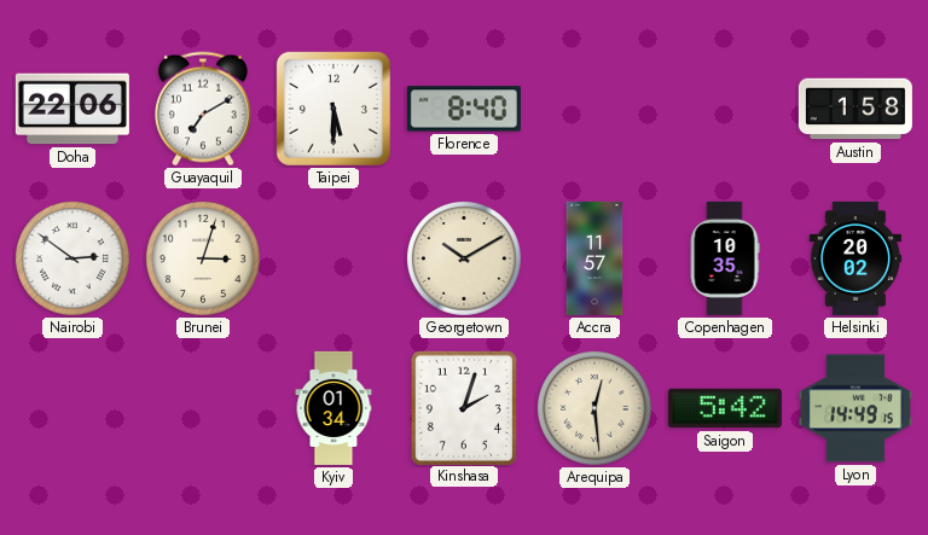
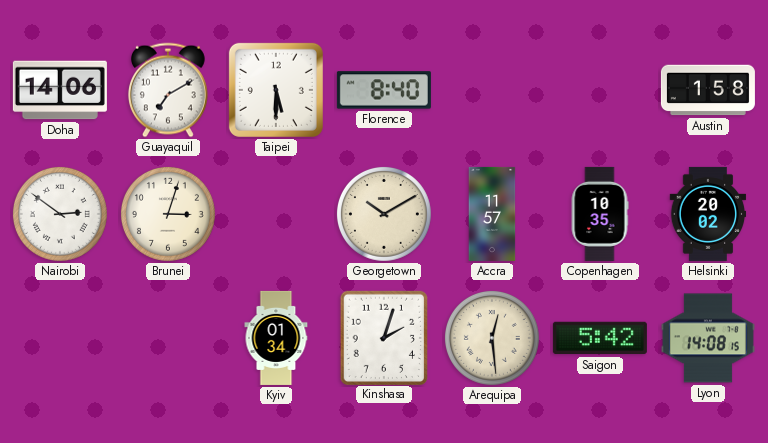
Doha: 22:06 -> 14:06 (60, 90)
Lyon: 14:49 -> 14:08 (708, 338)
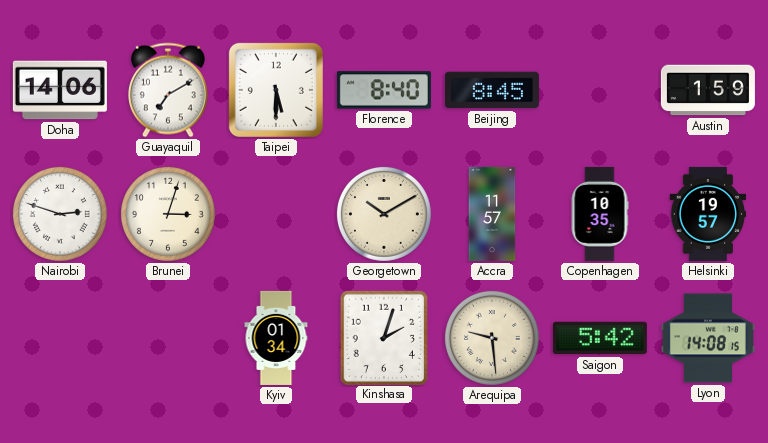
Beijing: none -> 8:45 (492, 90)
Austin: 1:58 -> 1:59 (708, 90)
Nairobi: 2:51 -> 2:48 (60, 214)
Helsinki: 20:02 -> 19:57 (708, 214)
Arequipa: 12:29 -> 9:29 (492, 338)
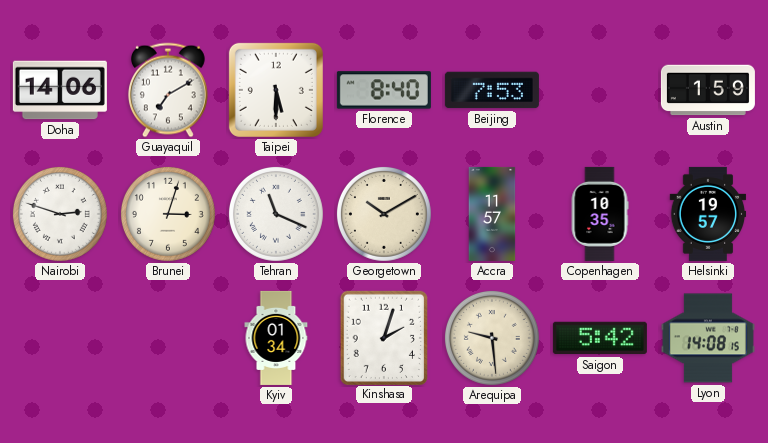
Beijing: 8:45 -> 7:53 (492, 90)
Tehran: none -> 11:19 (276, 214)
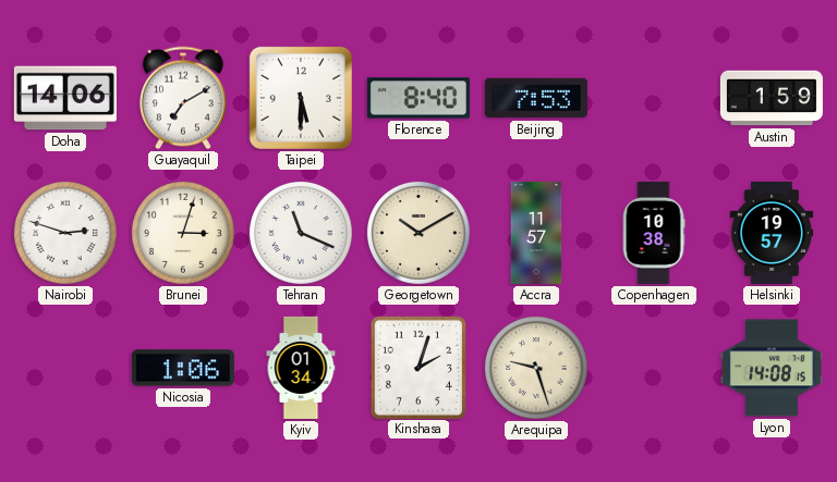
Copenhagen: 10:35 -> 10:38 (654, 233)
Nicosia: none -> 1:06 (183, 368)
Arequipa: 9:29 -> 9:27 (536, 368)
Saigon: 5:42 -> none (600, 338)
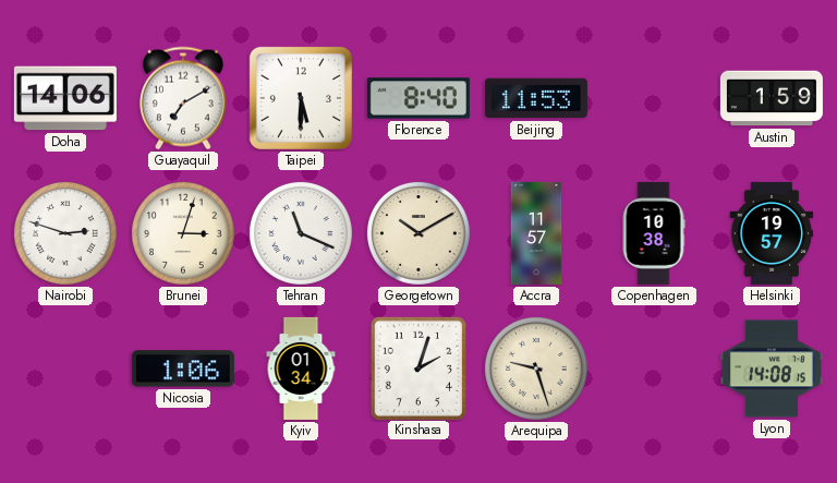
Beijing: 7:53 -> 11:53 (536, 98)
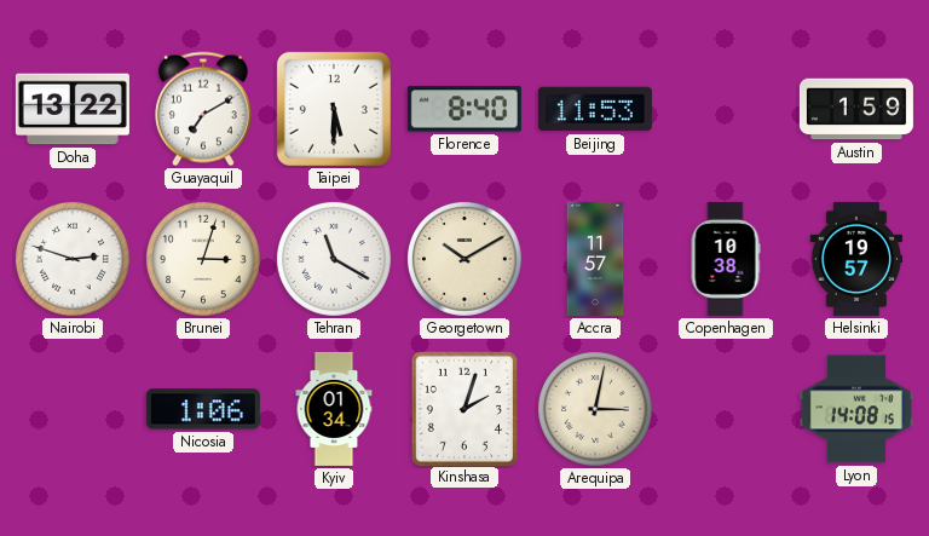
Doha: 14:06 -> 13:22 (73, 109)
Tehran: 11:19 -> 11:20 (334, 259)
Arequipa: 9:27 -> 3:02 (595, 409)
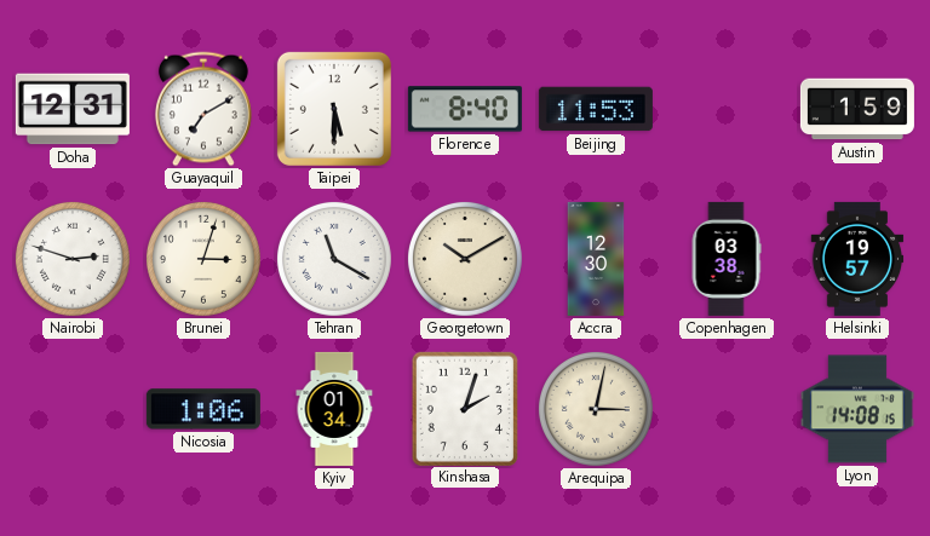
Doha: 13:22 -> 12:31 (73, 109)
Accra: 11:57 -> 12:30 (596, 259)
Copenhagen: 10:38 -> 03:38 (727, 259)
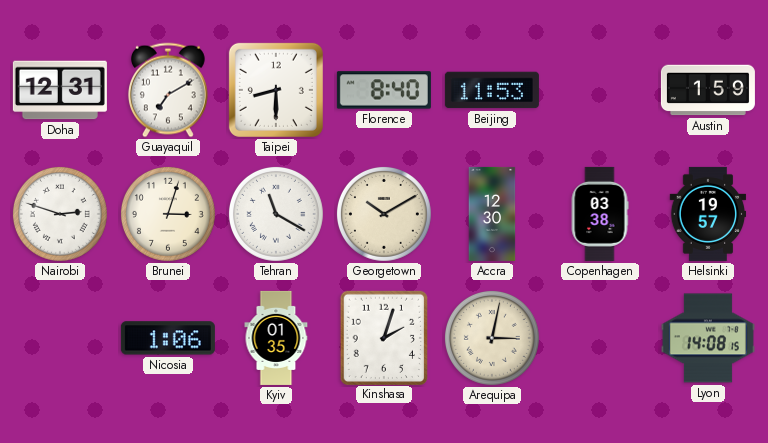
Taipei: 5:30 -> 8:30 (276, 90)
Kyiv: 01:34 -> 01:35 (276, 338)
